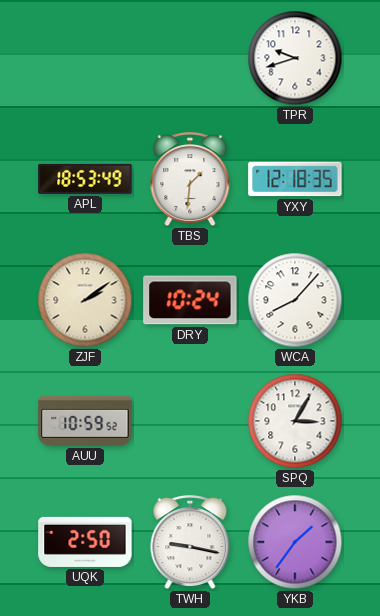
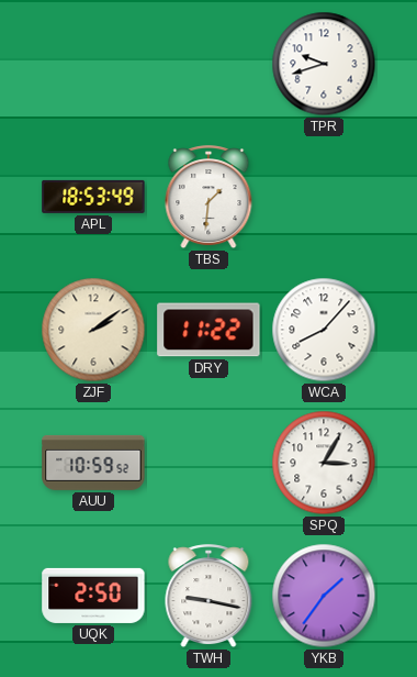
YXY: 12:18 -> none (295, 179)
DRY: 10:24 -> 11:22 (208, 330)
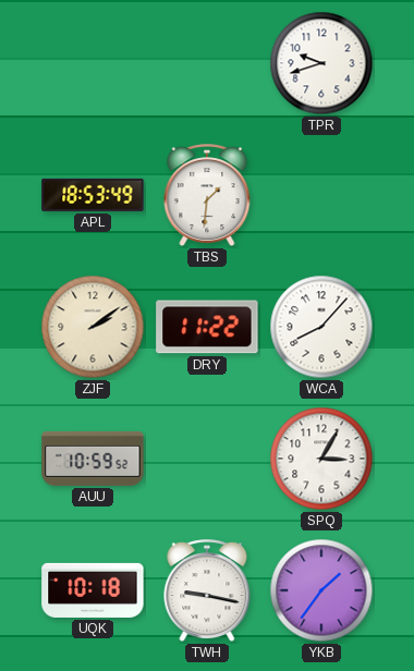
UQK: 2:50 -> 10:18 (93, 590)
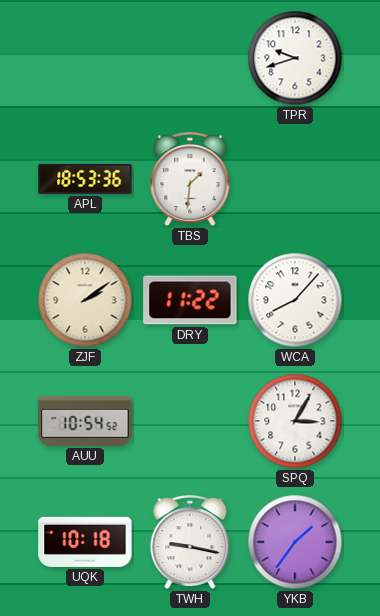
APL: 18:53:49 -> 18:53:36 (85, 179)
AUU: 10:59 -> 10:54 (85, 421)
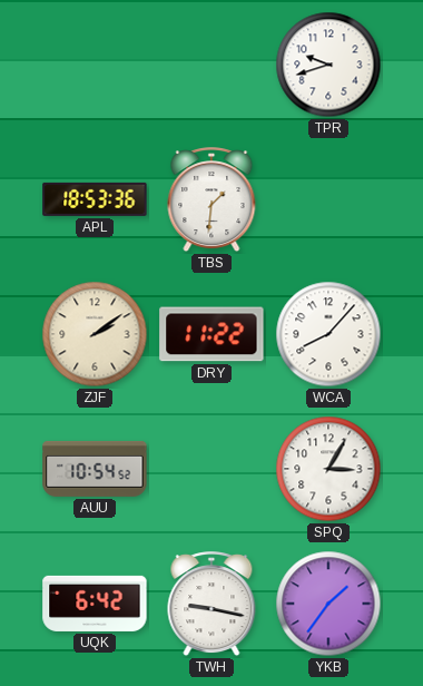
UQK: 10:18 -> 6:42 (95, 604)
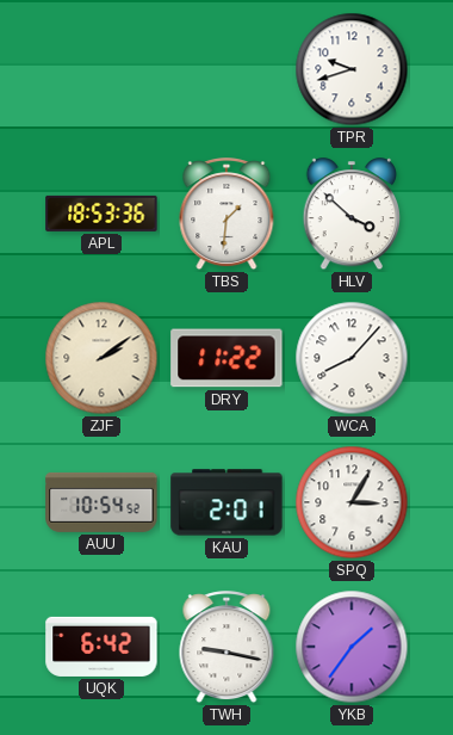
HLV: none -> 3:52 (352, 215)
KAU: none -> 2:01 (226, 502)
